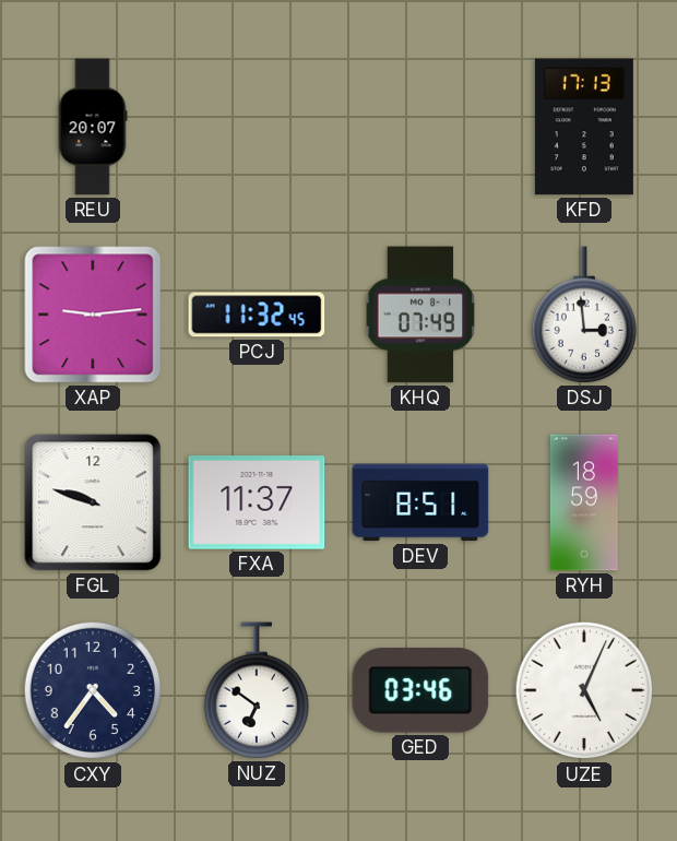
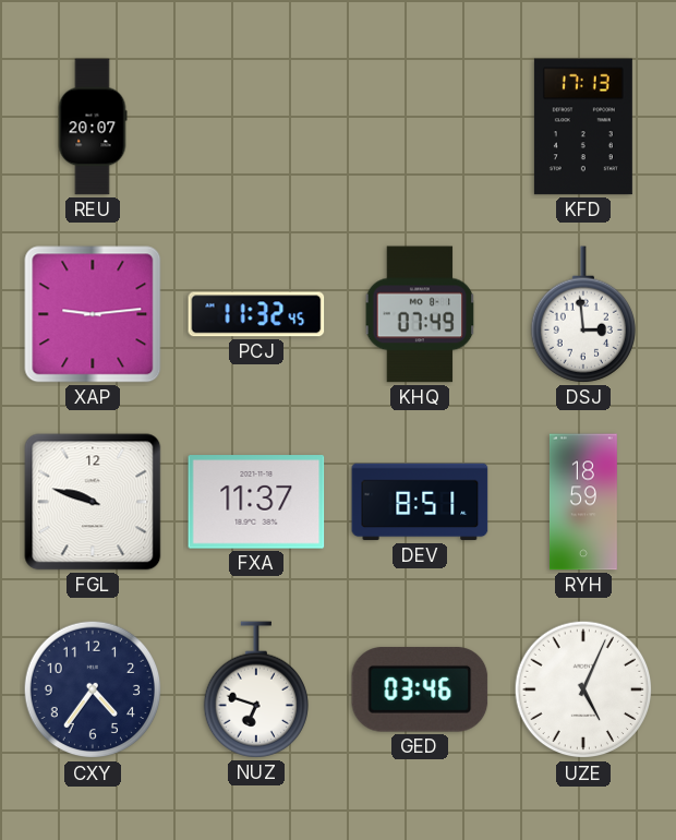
NUZ: 6:51 -> 6:48 (255, 689)
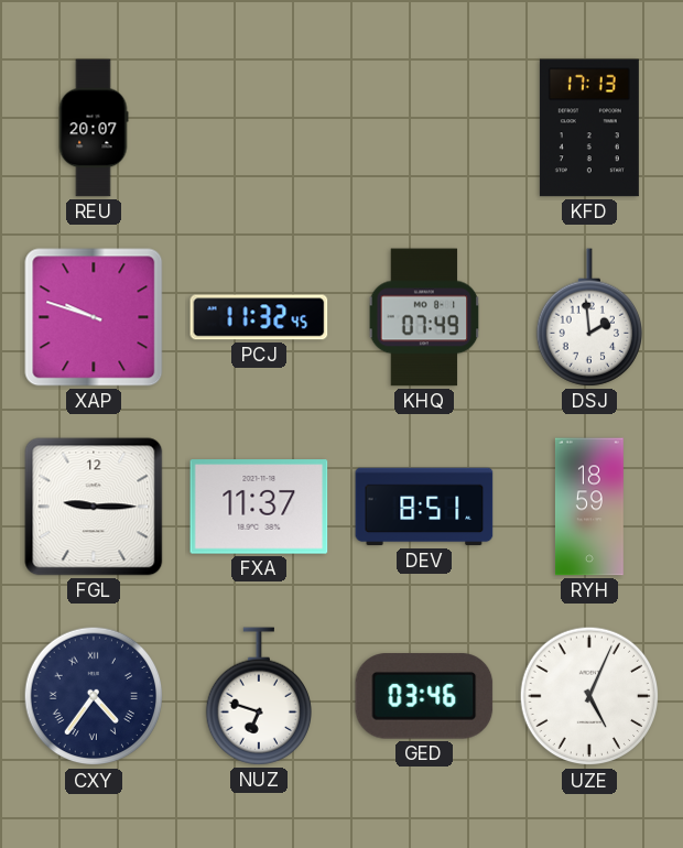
XAP: 9:14 -> 9:48 (94, 317)
DSJ: 2:59 -> 1:59 (588, 317)
FGL: 9:48 -> 9:15 (94, 507)
CXY numerals: Arabic -> Roman (94, 696)
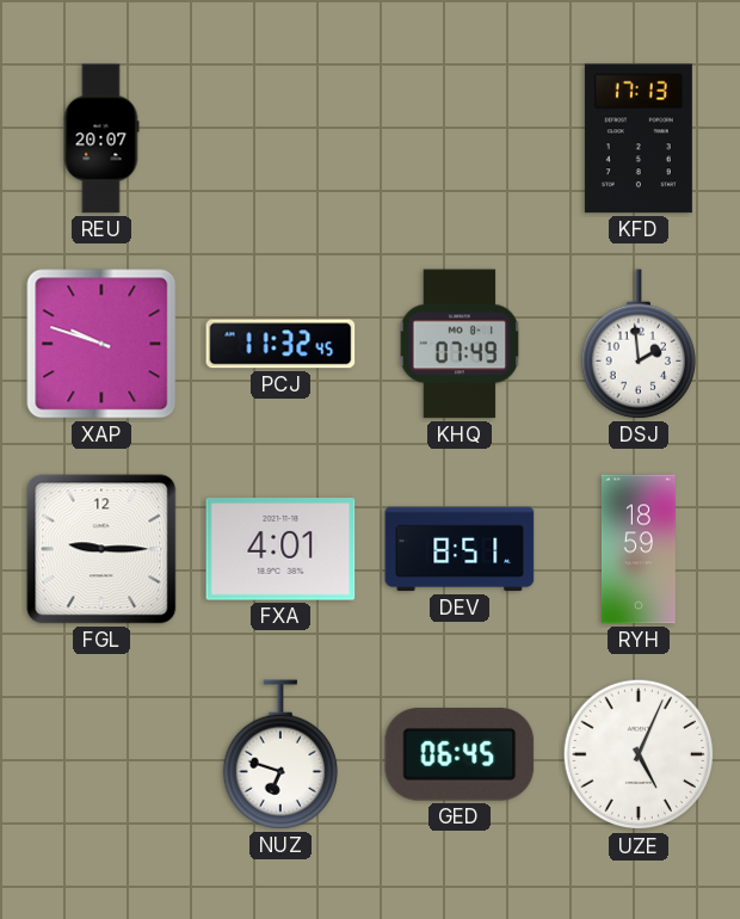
FXA: 11:37 -> 4:01 (280, 549)
CXY: 4:36 -> none (94, 696)
GED: 03:46 -> 06:45 (460, 754)
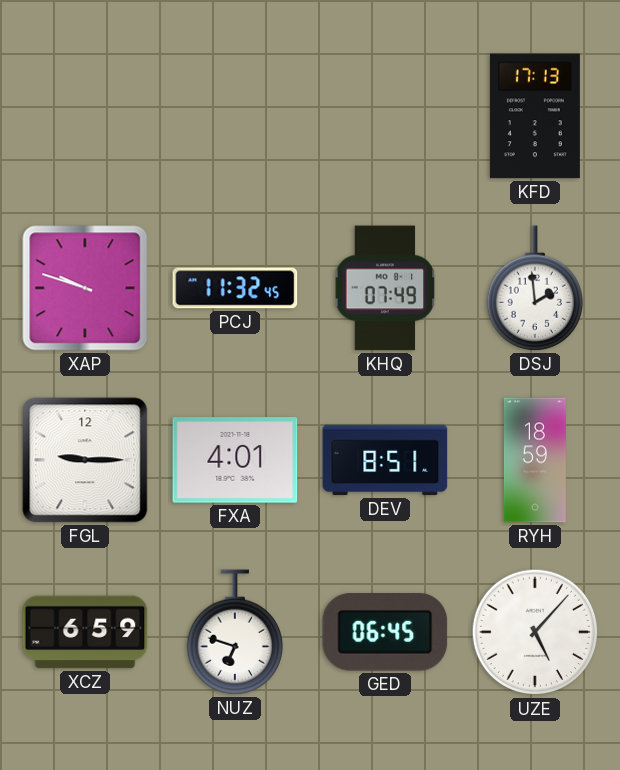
REU: 20:07 -> none (101, 138)
XCZ: none -> 6:59 (85, 632)
UZE: 5:04 -> 5:07 (535, 632)
